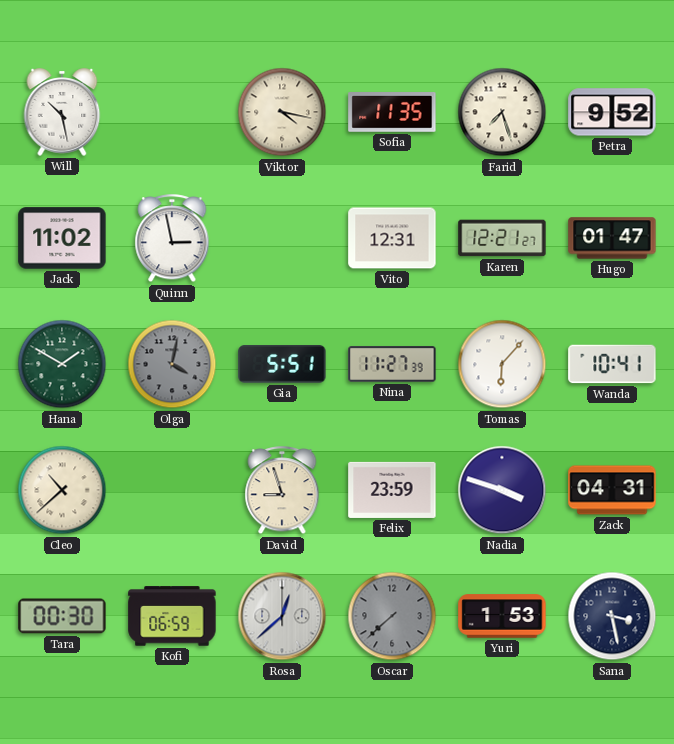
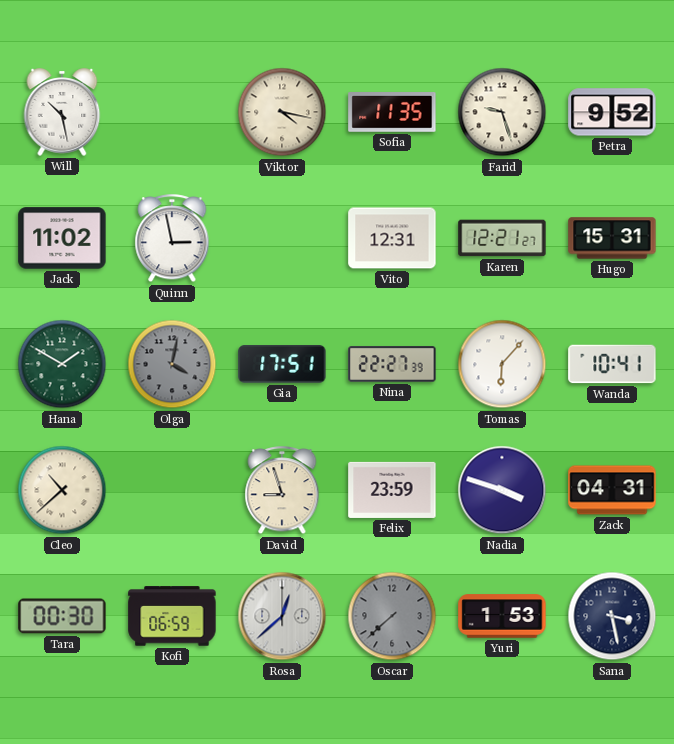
Farid: 7:27 -> 9:27 (502, 112)
Hugo: 01:47 -> 15:31 (612, 238)
Gia: 5:51 -> 17:51 (282, 365)
Nina: 11:27 -> 22:27 (392, 364)
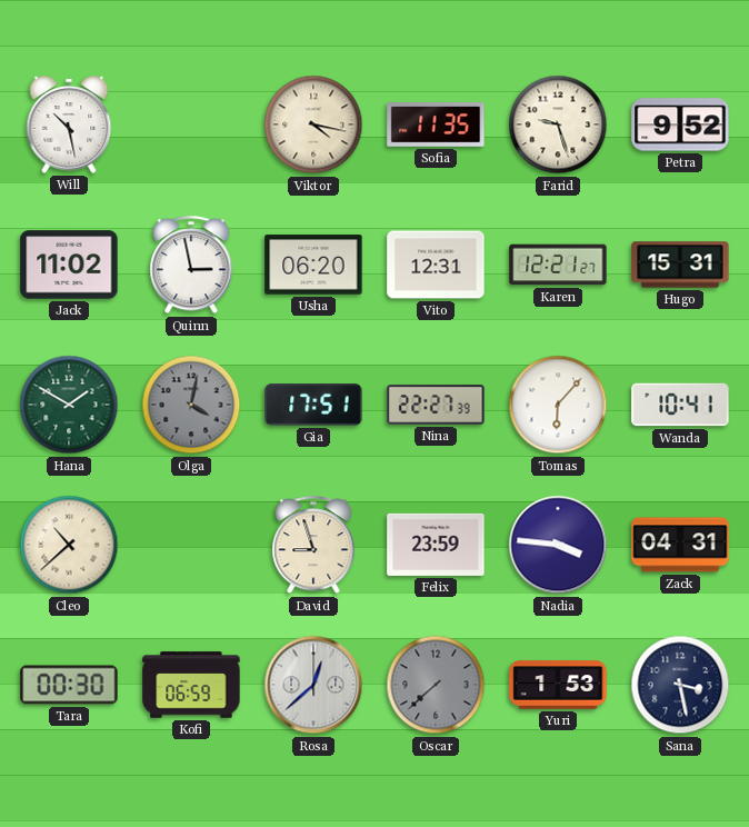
Usha: none -> 06:20 (313, 265)
Nadia: 3:48 -> 3:46 (558, 545)
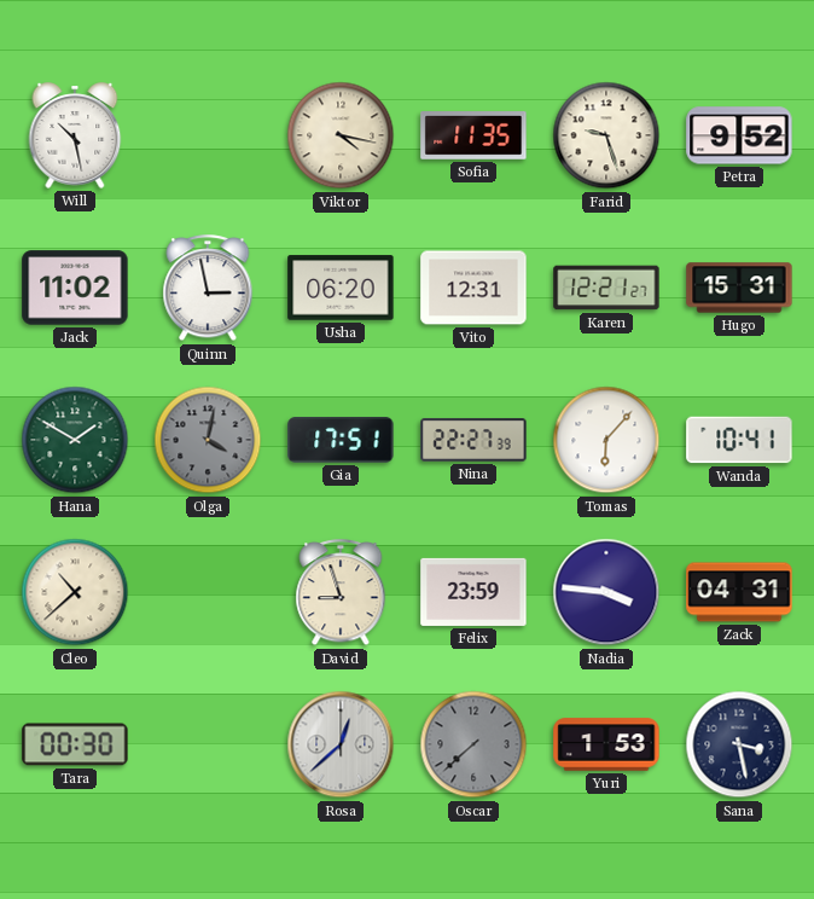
Kofi: 06:59 -> none (191, 685)
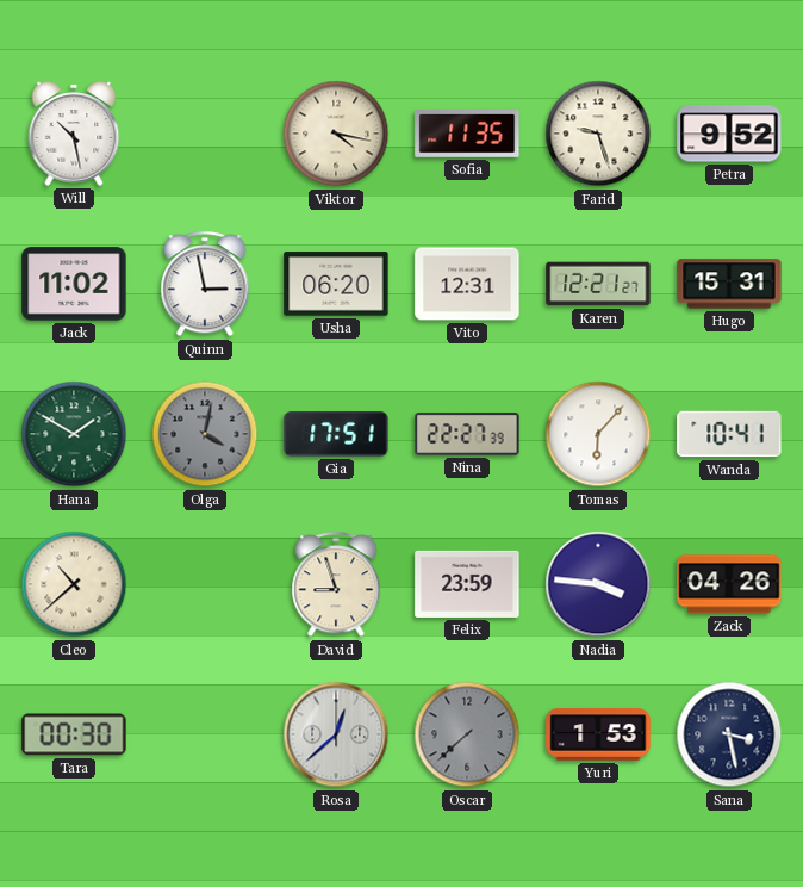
Zack: 04:31 -> 04:26 (729, 584)
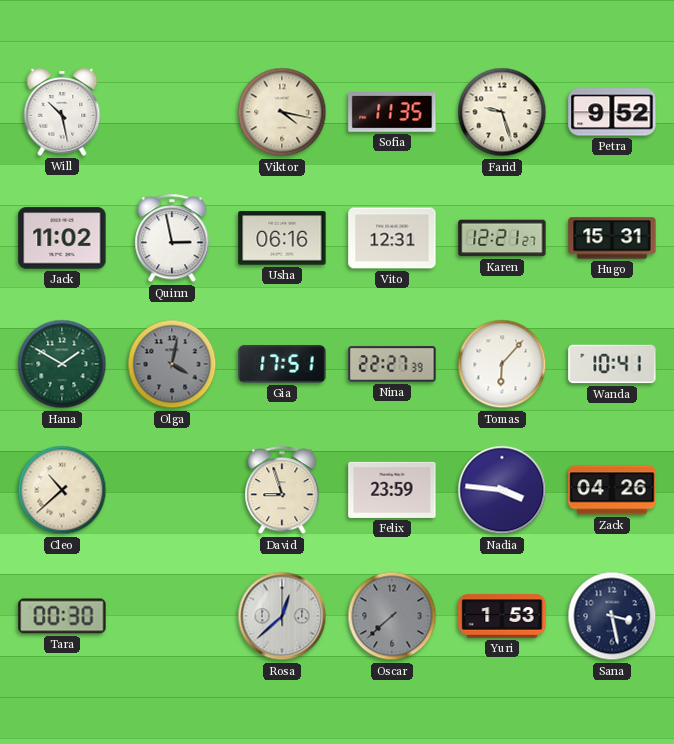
Usha: 06:20 -> 06:16 (282, 238)
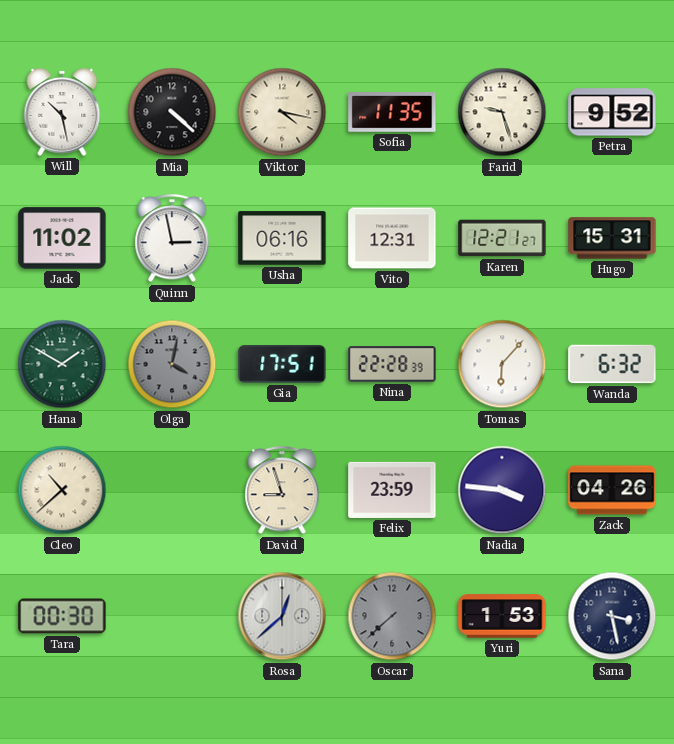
Mia: none -> 4:22 (172, 112)
Nina: 22:27 -> 22:28 (392, 364)
Wanda: 10:41 -> 6:32 (612, 364)
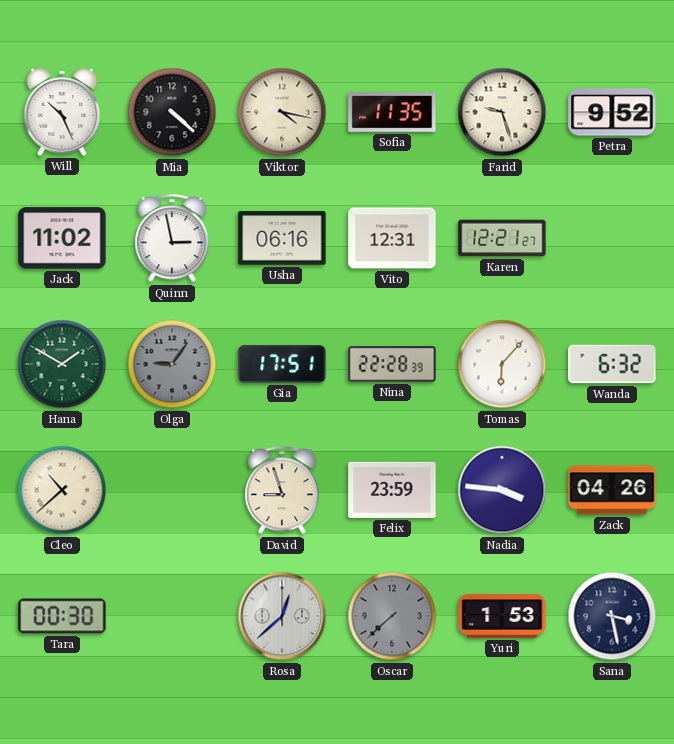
Will: 10:28 -> 10:26 (62, 112)
Hugo: 15:31 -> none (612, 238)
Olga: 4:02 -> 9:06 (172, 364)
